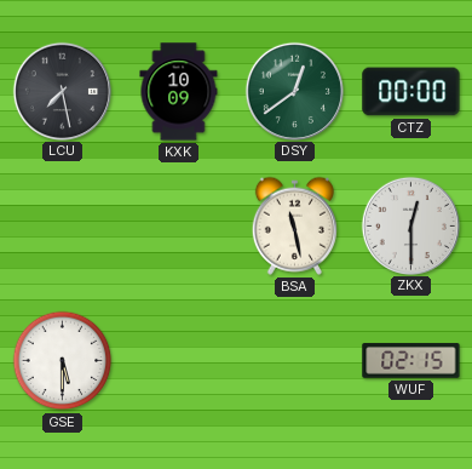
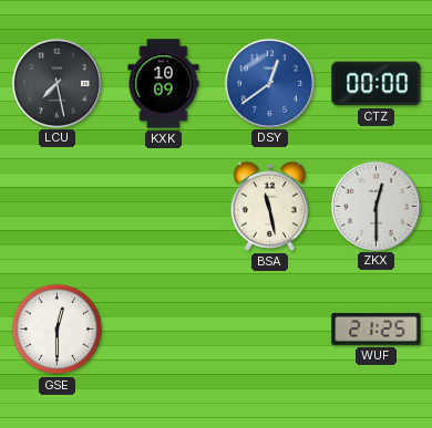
DSY dial: green -> blue (269, 83)
GSE: 5:30 -> 12:30 (58, 330)
WUF: 02:15 -> 21:25 (377, 330)
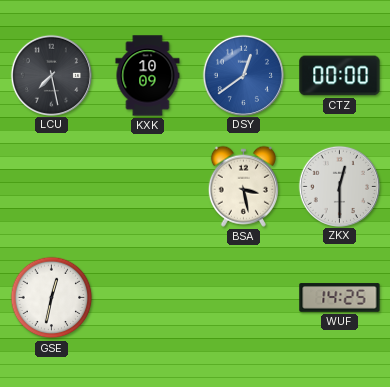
BSA: 11:28 -> 3:28 (243, 186)
GSE: 12:30 -> 12:32 (52, 298)
WUF: 21:25 -> 14:25 (340, 298)
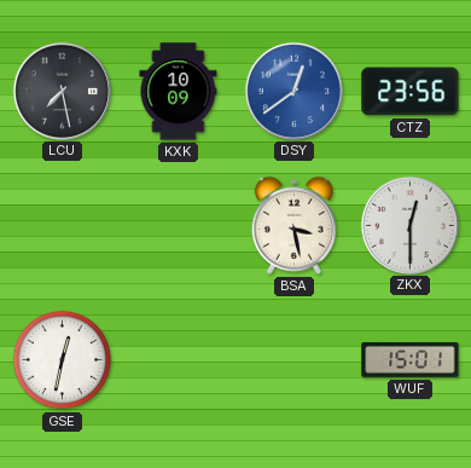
CTZ: 00:00 -> 23:56 (411, 92)
WUF: 14:25 -> 15:01 (411, 360)
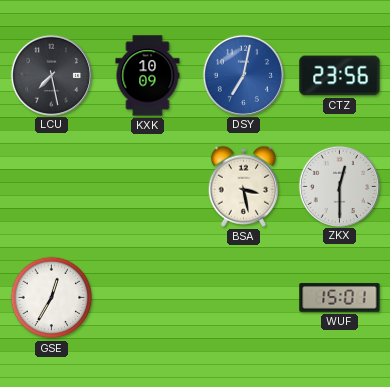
DSY: 12:39 -> 7:02 (243, 75)
GSE: 12:32 -> 12:35 (52, 298)
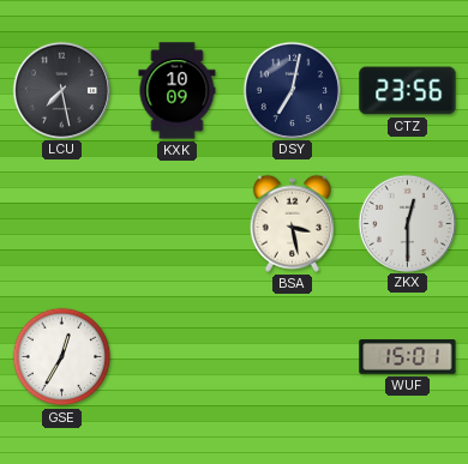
DSY dial: blue -> navy (292, 90)
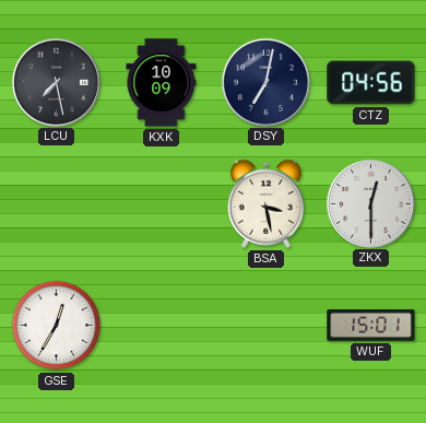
CTZ: 23:56 -> 04:56 (371, 83)
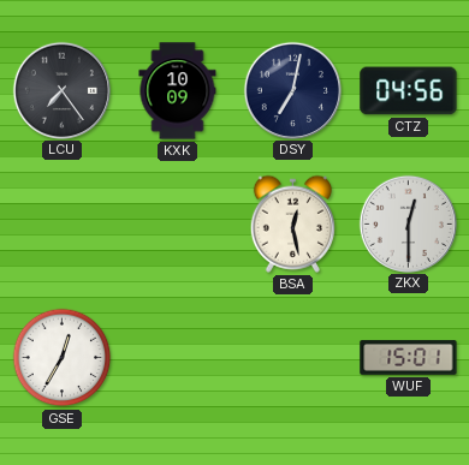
LCU: 7:28 -> 7:24 (61, 90)
BSA: 3:28 -> 12:28 (292, 223)
